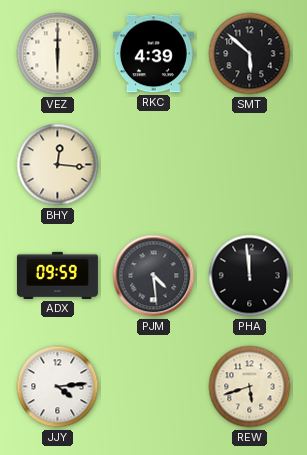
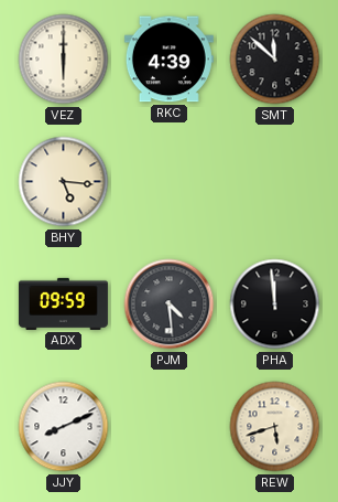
SMT: 5:52 -> 11:52 (275, 60)
BHY: 12:16 -> 5:16 (64, 182)
JJY: 4:14 -> 8:11 (64, 427)
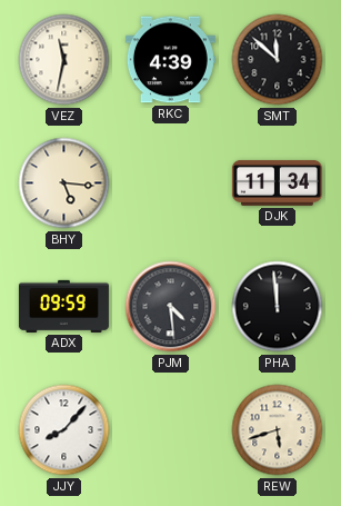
VEZ: 6:00 -> 11:32 (64, 60)
DJK: none -> 11:34 (277, 182)
JJY: 8:11 -> 8:07 (64, 430)
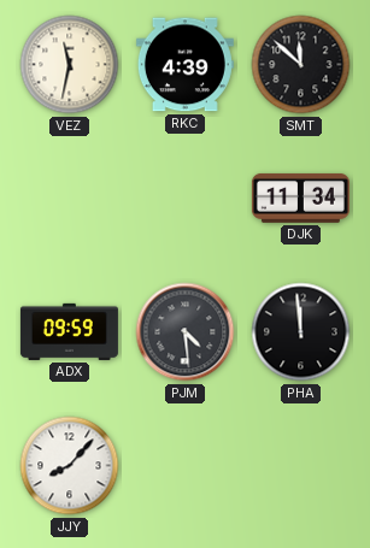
BHY: 5:16 -> none (64, 183)
REW: 5:42 -> none (278, 430)
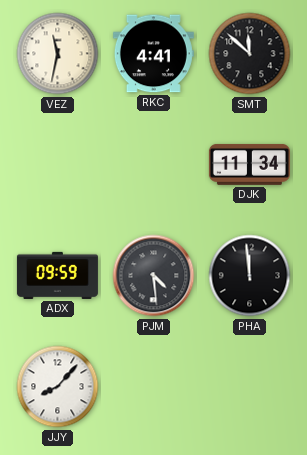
RKC: 4:39 -> 4:41 (153, 54)
